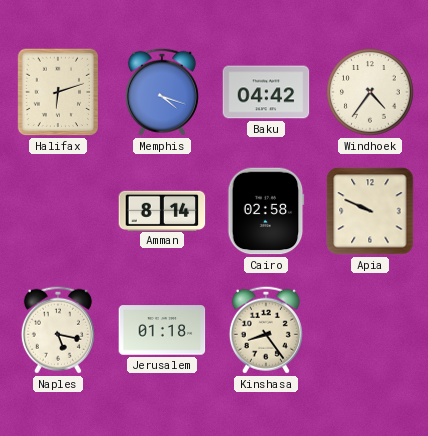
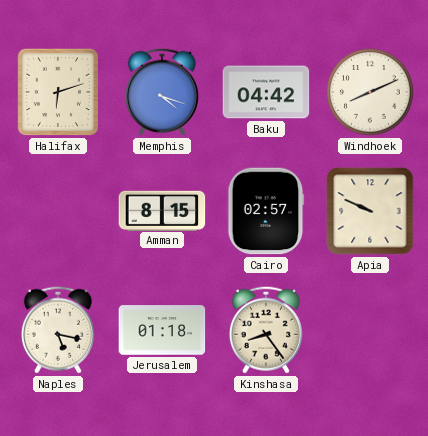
Windhoek: 4:36 -> 8:11 (370, 92)
Amman: 8:14 -> 8:15 (162, 210)
Cairo: 02:58 -> 02:57 (266, 211)
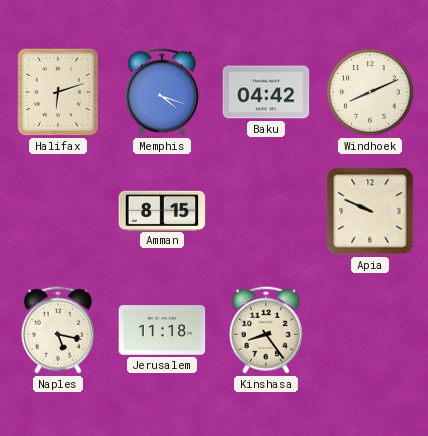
Cairo: 02:57 -> none (266, 211)
Jerusalem: 01:18 -> 11:18 (162, 330)
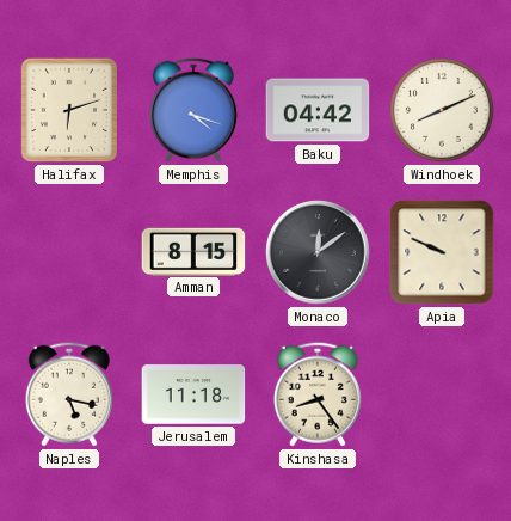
Monaco: none -> 12:09 (318, 252)
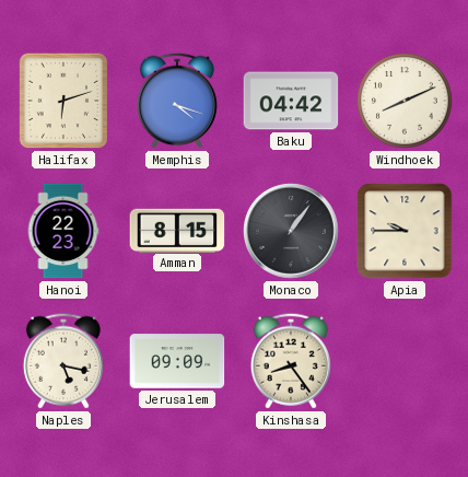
Hanoi: none -> 22:23 (63, 231)
Monaco: 12:09 -> 1:06 (291, 231)
Apia: 9:49 -> 9:45 (405, 231)
Jerusalem: 11:18 -> 09:09 (177, 361)
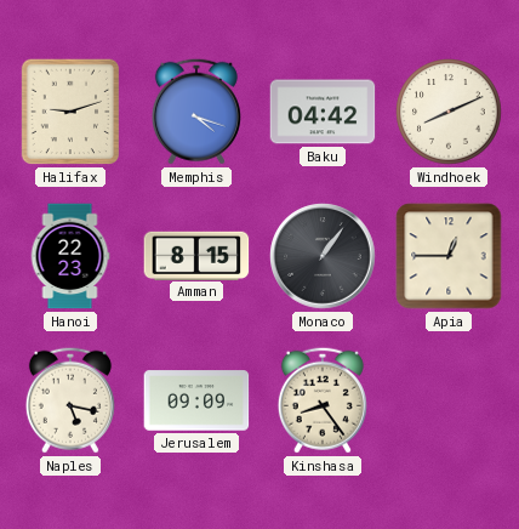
Halifax: 6:12 -> 9:12 (70, 112)
Apia: 9:45 -> 12:45 (449, 256)
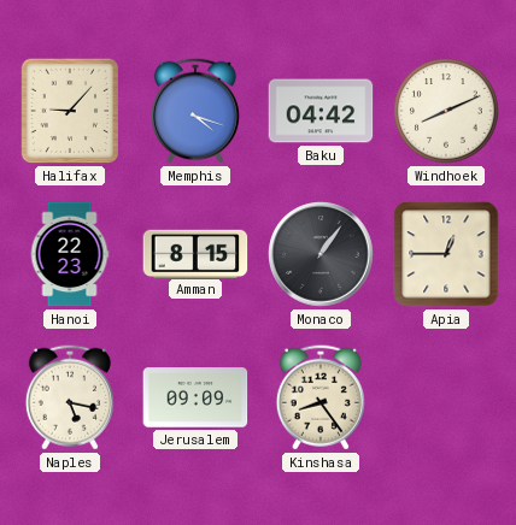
Halifax: 9:12 -> 9:07 (70, 111)
